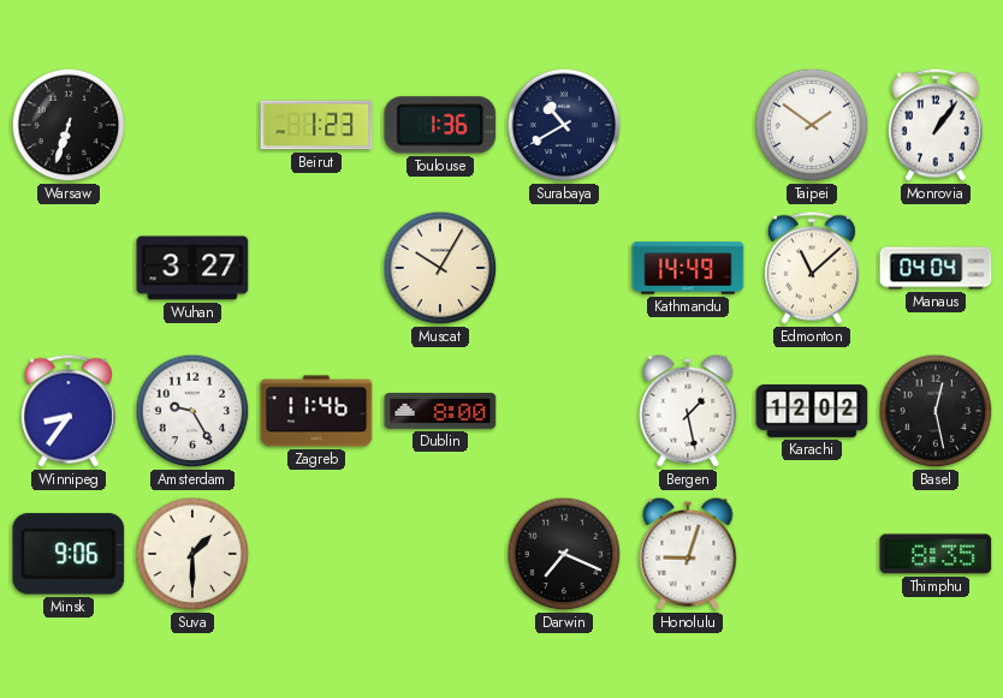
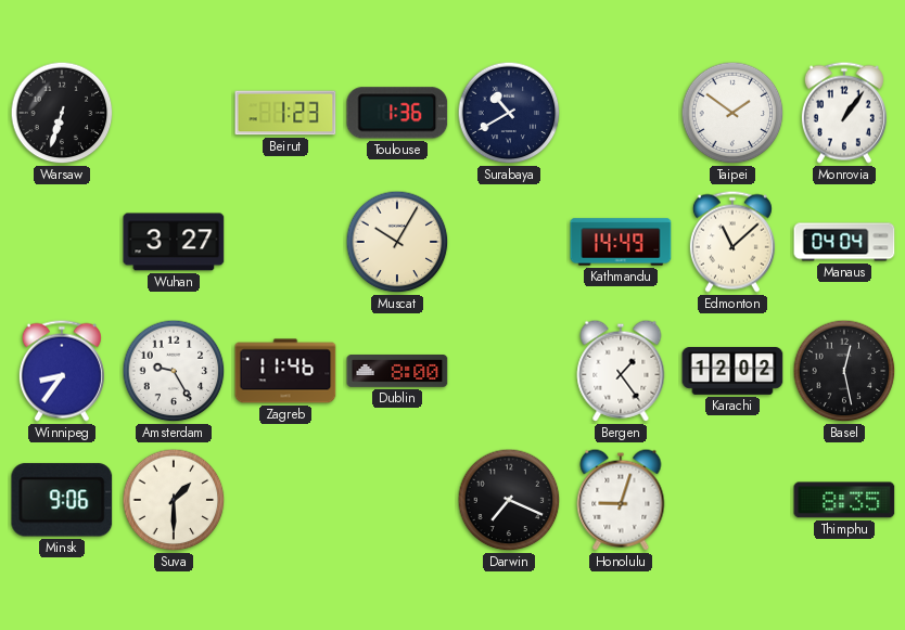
Bergen: 1:28 -> 1:24 (621, 371)
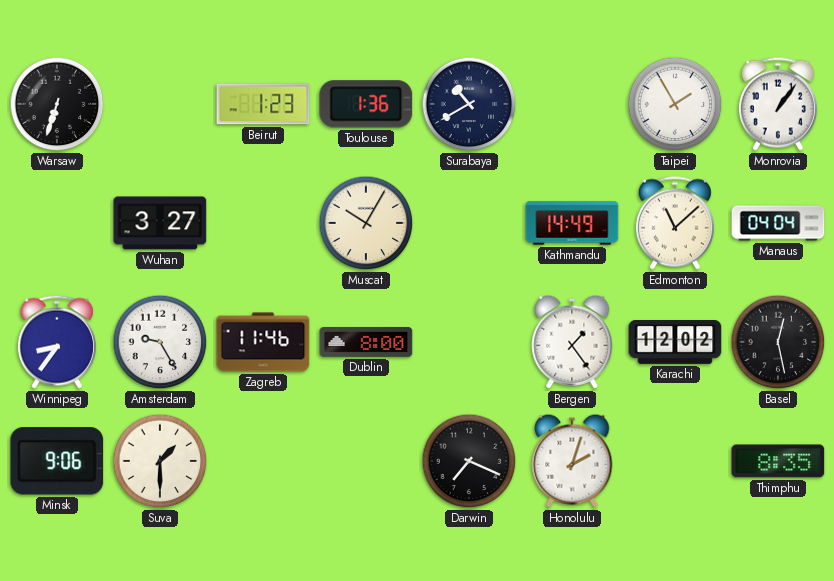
Taipei: 1:51 -> 1:55 (675, 104)
Honolulu: 9:03 -> 2:03 (572, 461)
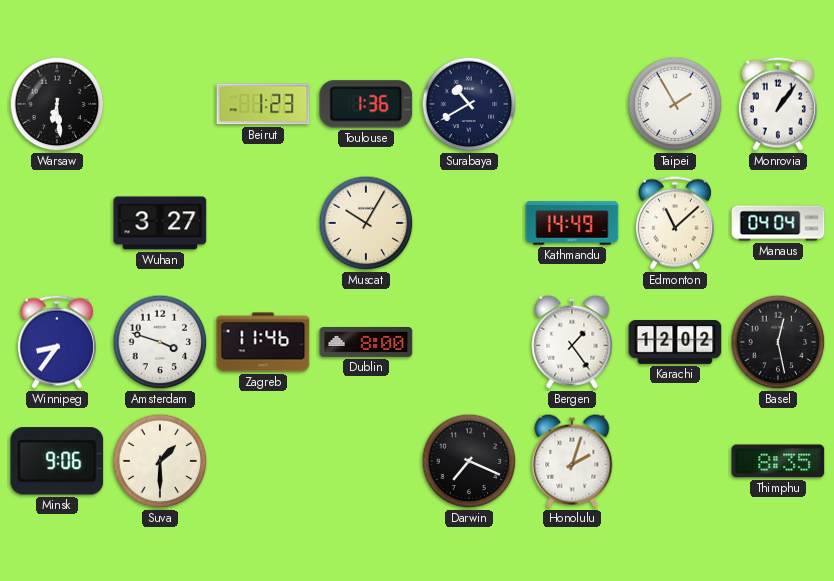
Warsaw: 6:33 -> 6:29 (57, 104)
Amsterdam: 9:25 -> 3:48 (160, 342)
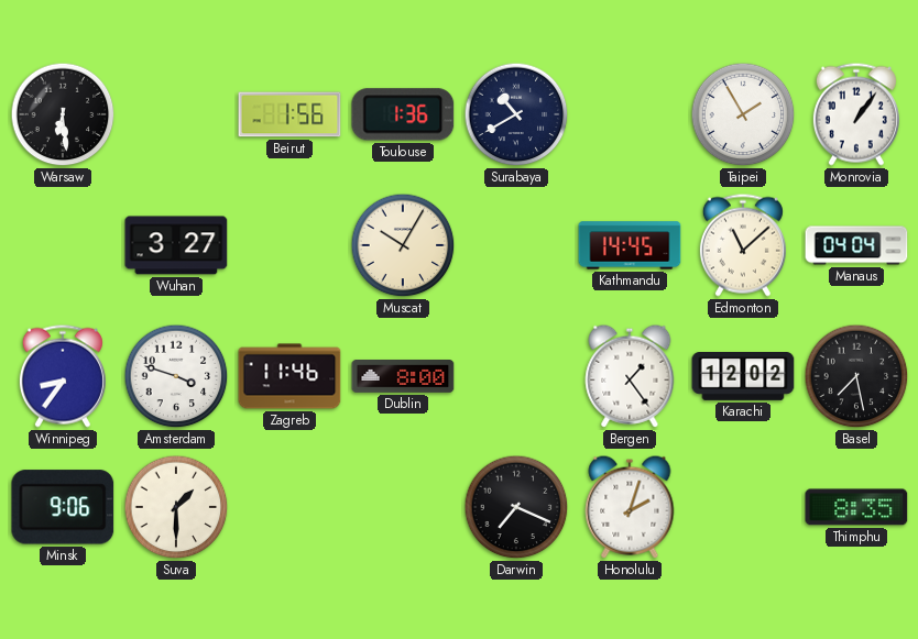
Beirut: 1:23 -> 1:56 (289, 114)
Kathmandu: 14:49 -> 14:45 (630, 245)
Basel: 12:28 -> 7:28 (856, 376)
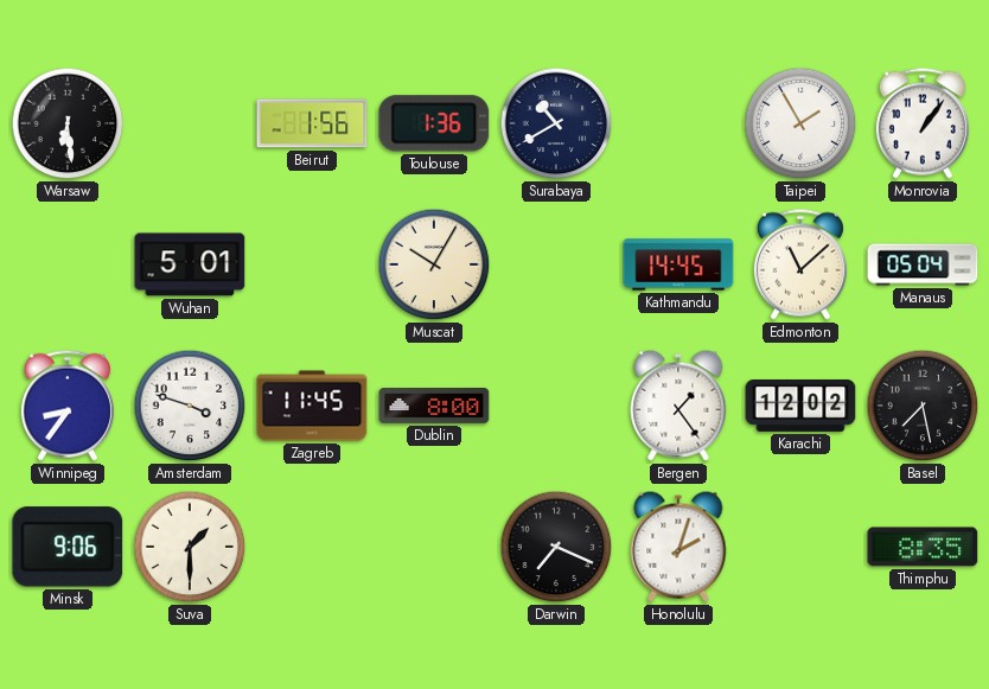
Wuhan: 3:27 -> 5:01 (190, 264)
Manaus: 04:04 -> 05:04 (923, 264)
Zagreb: 11:46 -> 11:45 (312, 406)
